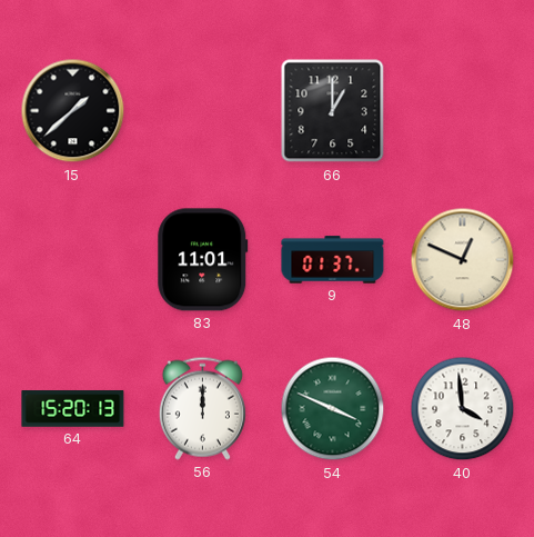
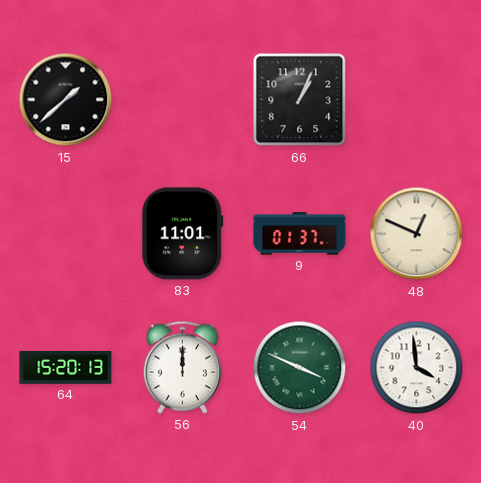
66: 1:00 -> 1:04 (300, 100)
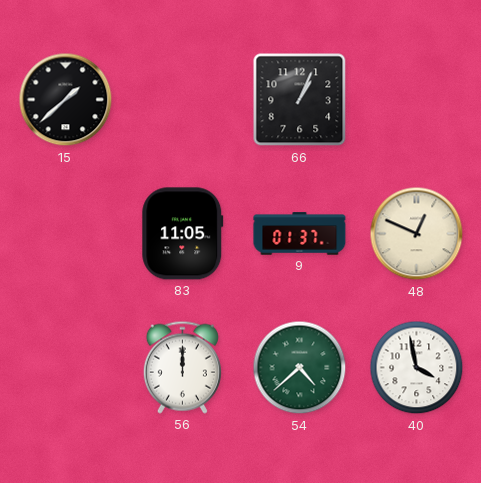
83: 11:01 -> 11:05 (183, 234)
64: 15:20 -> none (66, 368)
54: 3:49 -> 4:38 (300, 368)
40: 3:59 -> 3:58 (417, 368)
